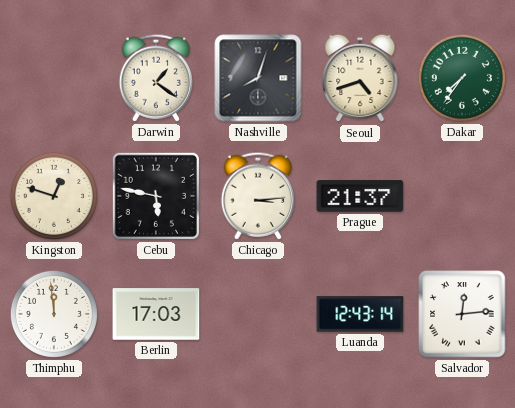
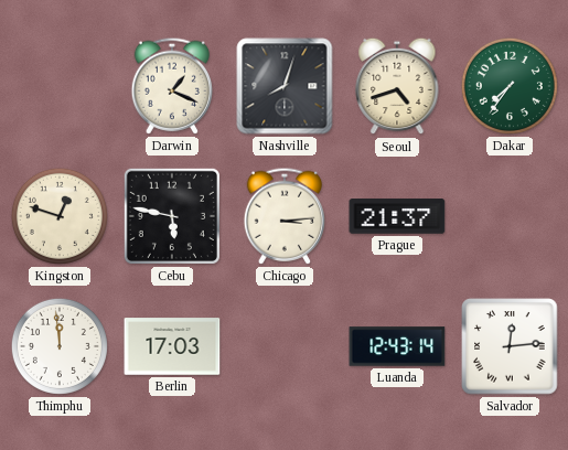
Darwin: 1:21 -> 1:19 (172, 86)
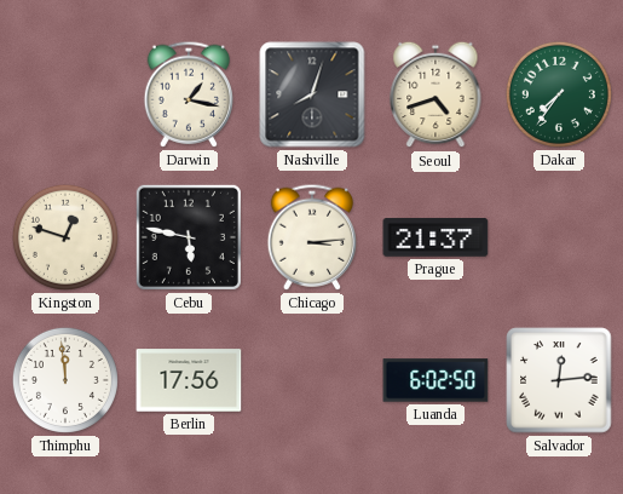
Darwin: 1:19 -> 1:17 (189, 94)
Berlin: 17:03 -> 17:56 (189, 380)
Luanda: 12:43 -> 6:02 (435, 380)
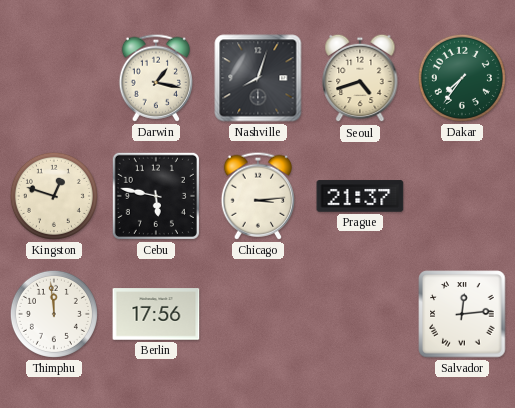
Luanda: 6:02 -> none (435, 380)
